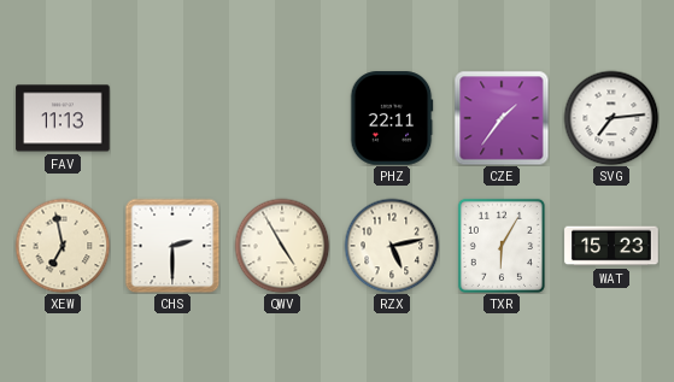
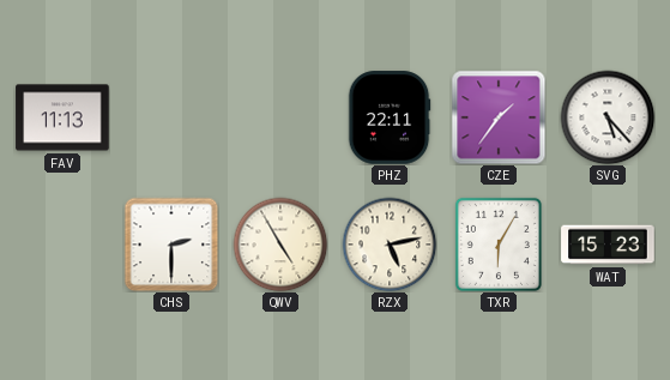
SVG: 7:14 -> 5:23 (608, 117)
XEW: 6:58 -> none (63, 246)
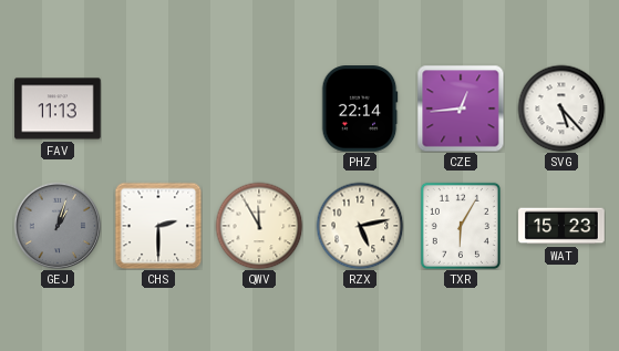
PHZ: 22:11 -> 22:14 (360, 109)
CZE: 1:36 -> 12:44 (461, 109)
GEJ: none -> 1:03 (58, 226)
QWV: 4:55 -> 11:55 (259, 226)
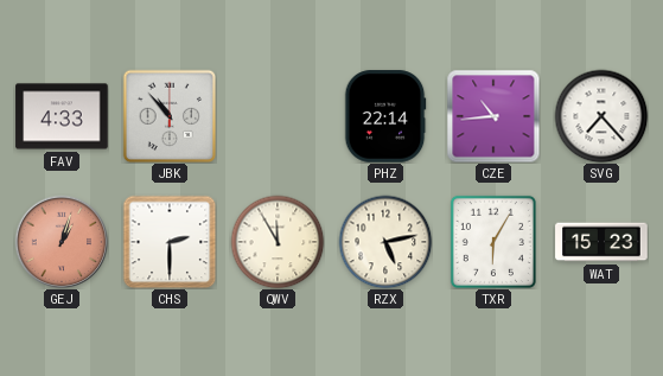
FAV: 11:13 -> 4:33 (62, 116)
JBK: none -> 10:53 (170, 116)
CZE: 12:44 -> 10:44 (493, 116)
SVG: 5:23 -> 7:23 (601, 116)
GEJ dial: grey -> salmon (62, 242)
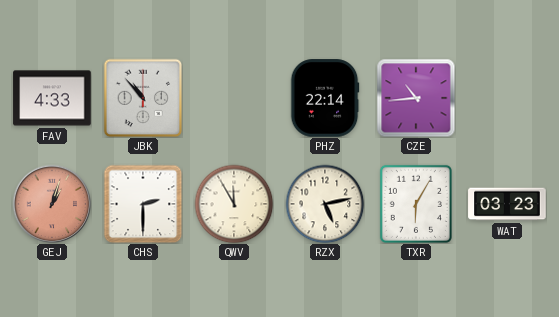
SVG: 7:23 -> none (601, 116)
WAT: 15:23 -> 03:23 (507, 204)
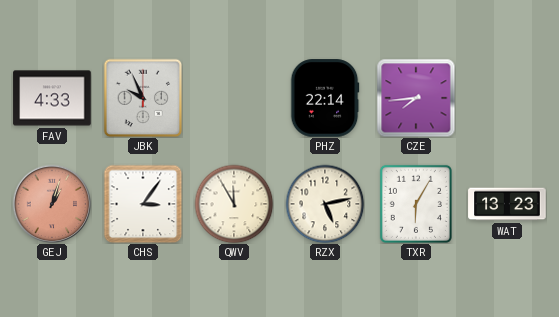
JBK: 10:53 -> 9:56 (143, 98)
CZE: 10:44 -> 7:44 (416, 98)
CHS: 2:30 -> 3:06 (143, 204)
WAT: 03:23 -> 13:23 (507, 204)
